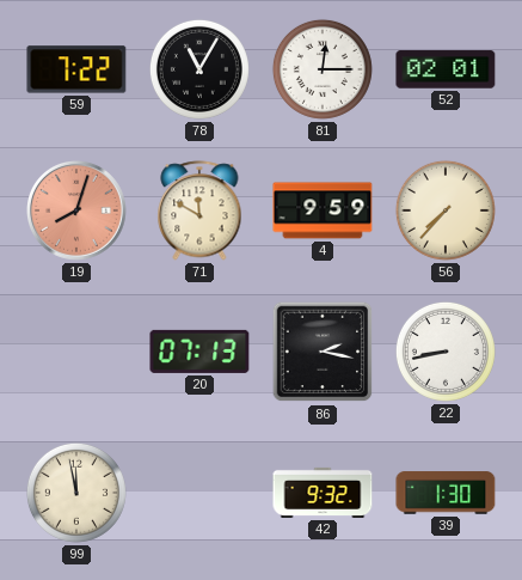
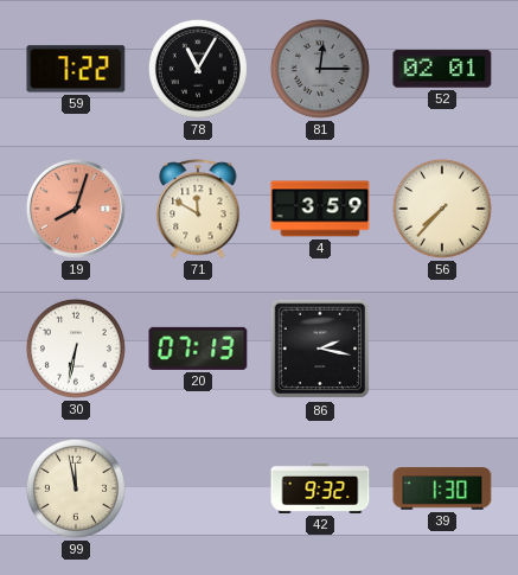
81 dial: white -> grey (320, 69)
4: 9:59 -> 3:59 (320, 209)
30: none -> 6:32 (76, 349)
22: 8:43 -> none (446, 352)
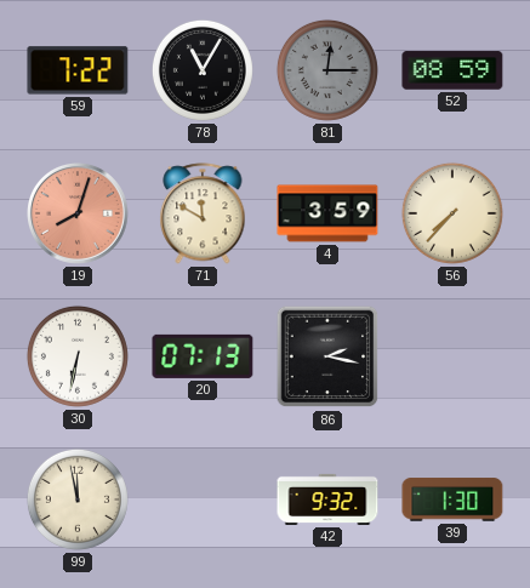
52: 02:01 -> 08:59 (452, 70)
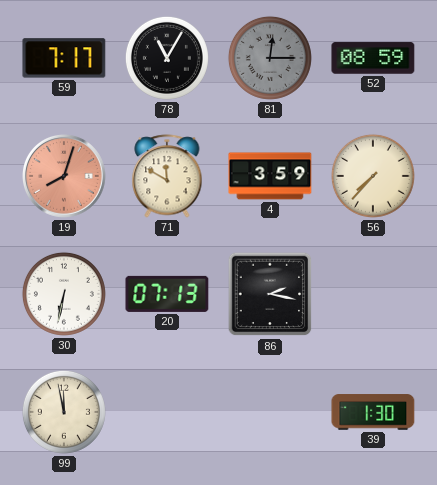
59: 7:22 -> 7:17 (64, 58)
42: 9:32 -> none (327, 499)
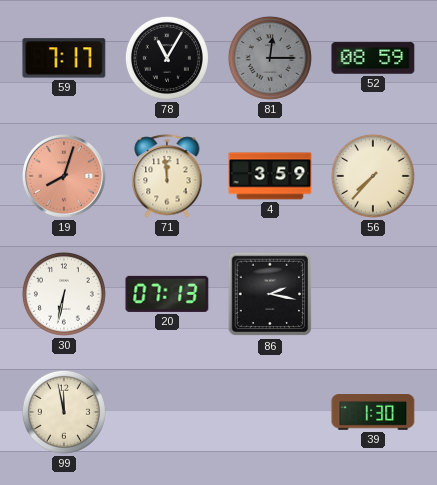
71: 11:50 -> 11:59 (167, 176)
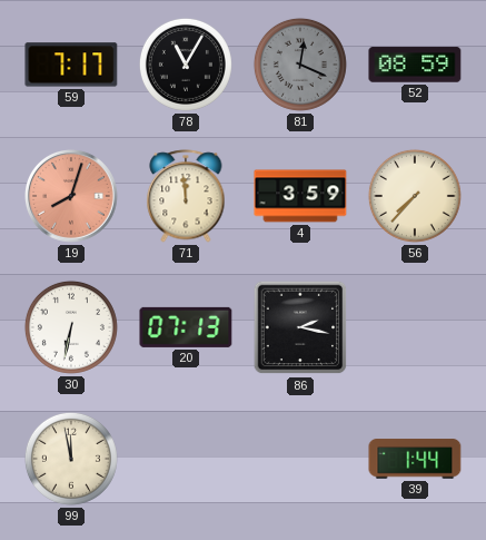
81: 12:15 -> 12:19 (300, 65)
39: 1:30 -> 1:44 (415, 459)
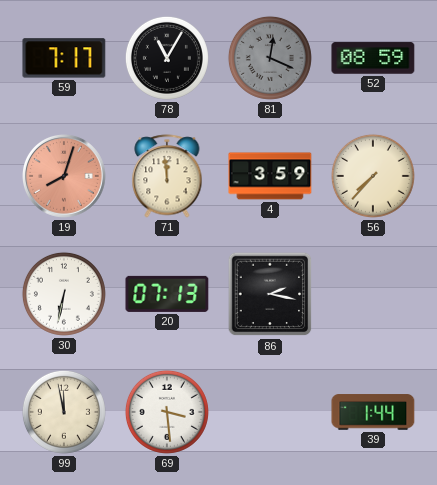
69: none -> 3:29 (167, 412)
